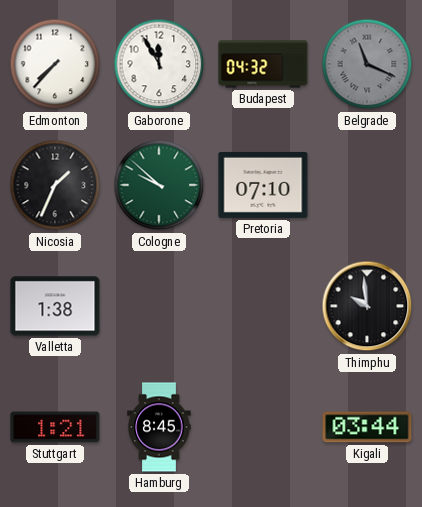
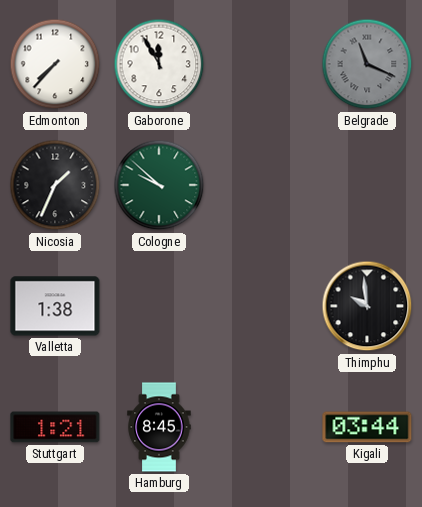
Budapest: 04:32 -> none (263, 64)
Pretoria: 07:10 -> none (263, 185)
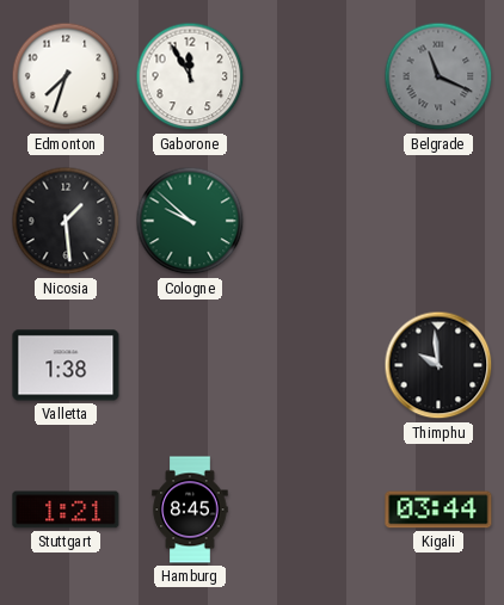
Edmonton: 7:37 -> 7:33 (66, 76)
Nicosia: 1:34 -> 1:29 (66, 221)
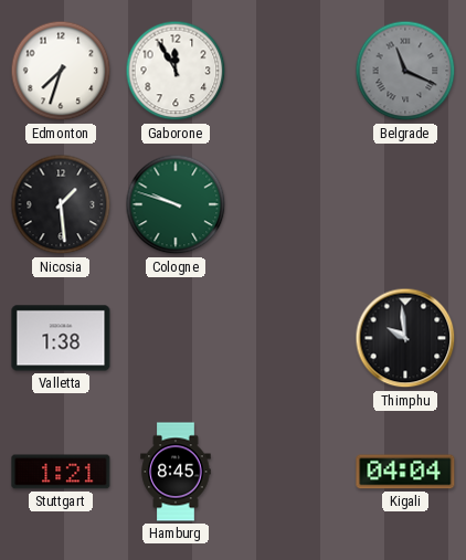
Cologne: 9:52 -> 9:48 (176, 204)
Kigali: 03:44 -> 04:04 (405, 472)
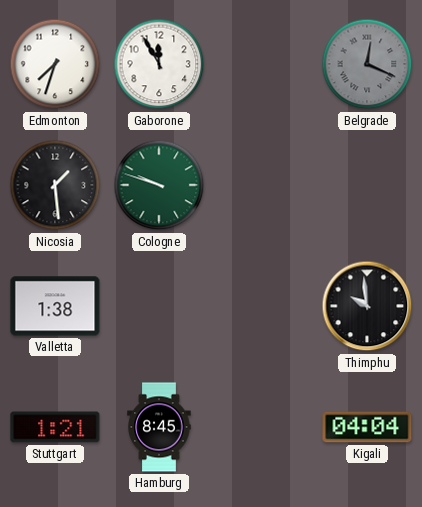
Belgrade: 11:19 -> 12:19 (367, 64)
